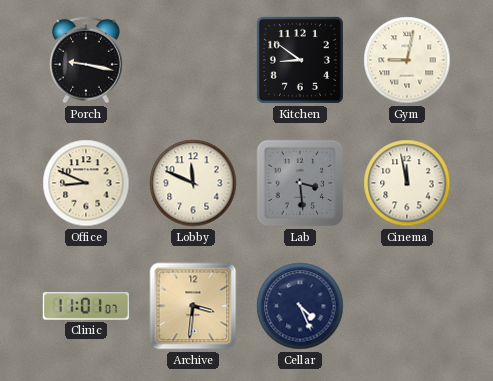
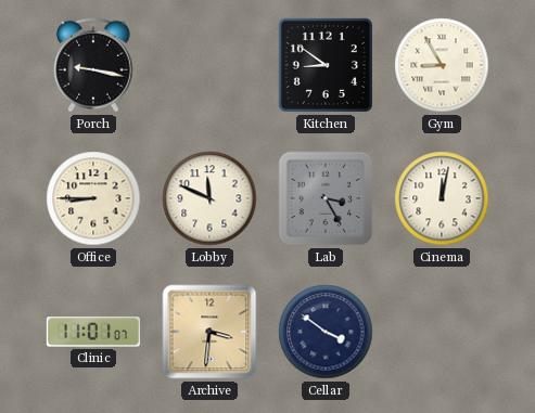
Gym: 9:02 -> 8:55 (442, 65)
Office: 8:49 -> 8:45 (93, 198)
Lab: 3:29 -> 3:25 (326, 198)
Cinema: 11:58 -> 12:02 (442, 198)
Cellar: 4:26 -> 3:51 (326, 332)
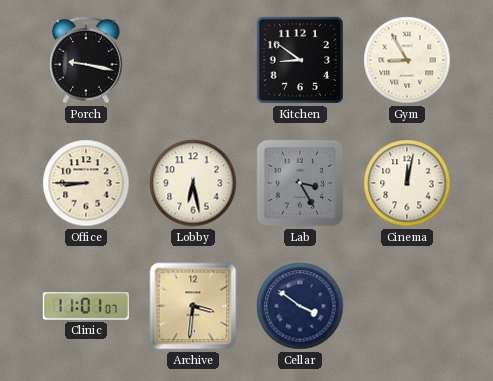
Lobby: 11:49 -> 6:28 (193, 183)
